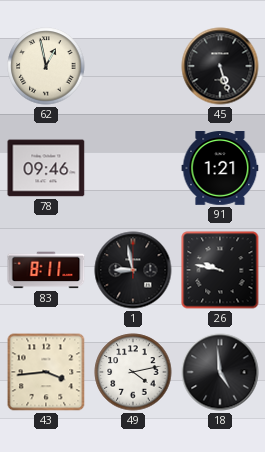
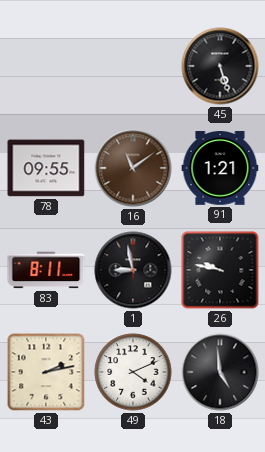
62: 12:58 -> none (46, 66)
78: 09:46 -> 09:55 (46, 168)
16: none -> 11:09 (133, 168)
43: 3:44 -> 2:13 (46, 372)
49: 4:13 -> 4:11 (133, 372)
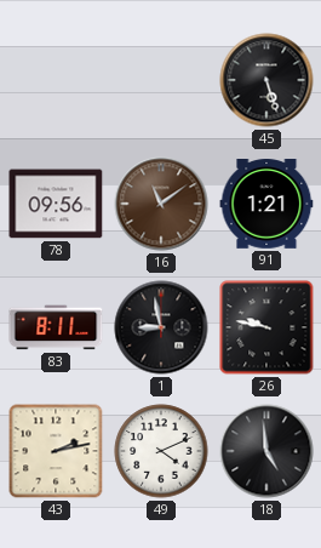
78: 09:55 -> 09:56 (56, 204)
